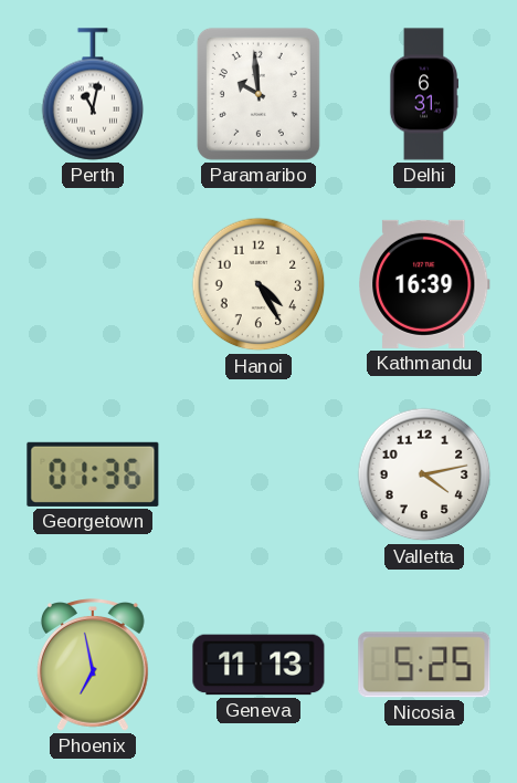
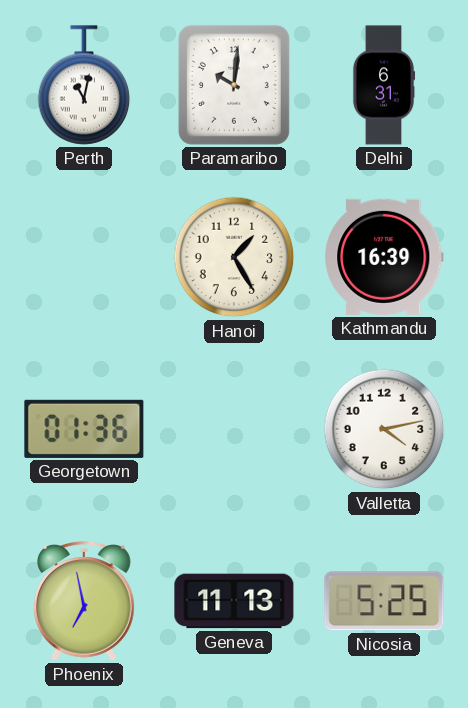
Paramaribo: 9:59 -> 10:01 (234, 85)
Hanoi: 4:25 -> 1:25 (234, 257)
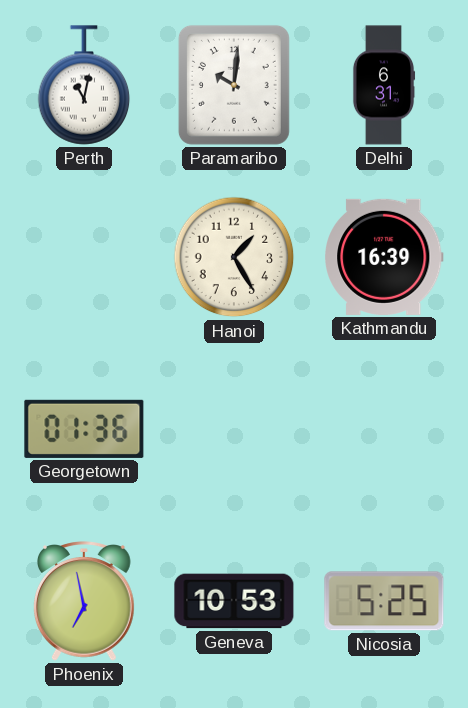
Valletta: 4:13 -> none (384, 429)
Geneva: 11:13 -> 10:53 (234, 601)
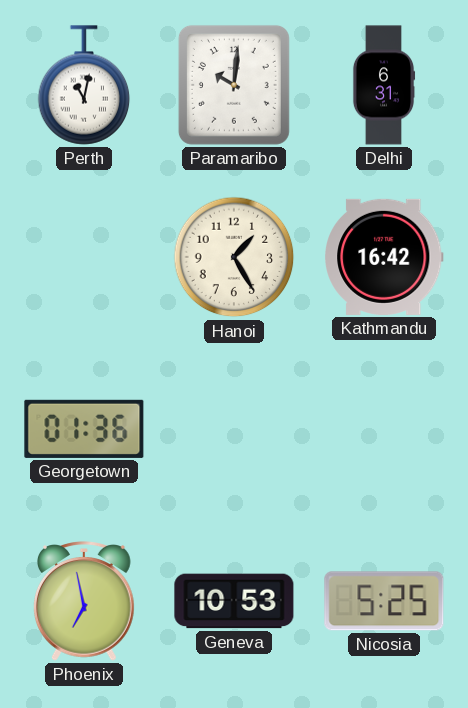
Kathmandu: 16:39 -> 16:42 (385, 257)
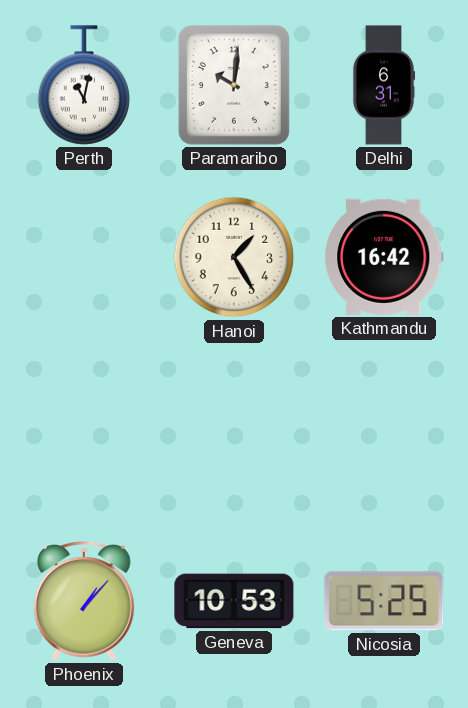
Georgetown: 01:36 -> none (84, 429)
Phoenix: 6:58 -> 1:07 (85, 601)
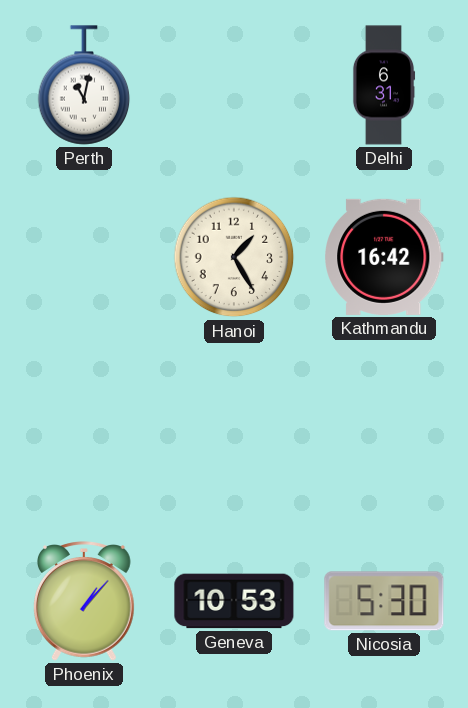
Paramaribo: 10:01 -> none (234, 85)
Nicosia: 5:25 -> 5:30 (384, 601)
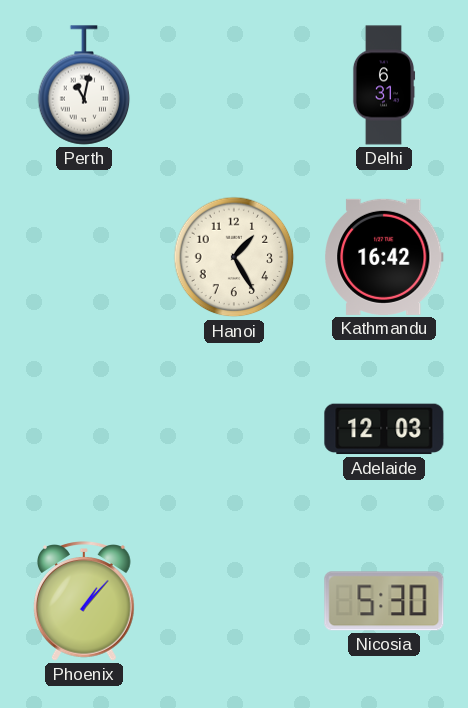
Adelaide: none -> 12:03 (384, 429)
Geneva: 10:53 -> none (234, 601)
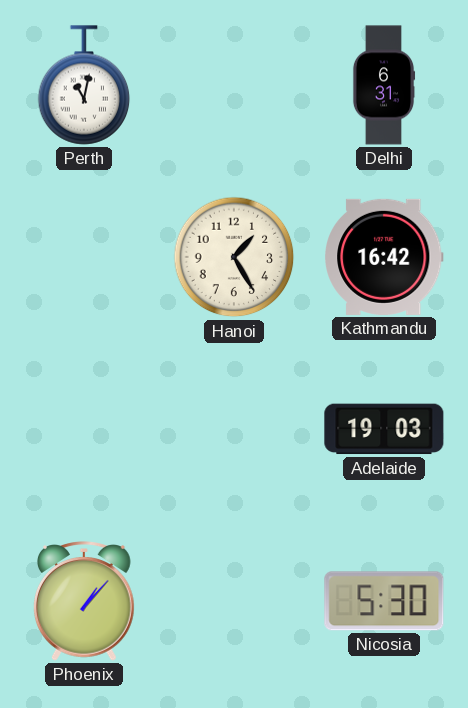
Adelaide: 12:03 -> 19:03 (384, 429)
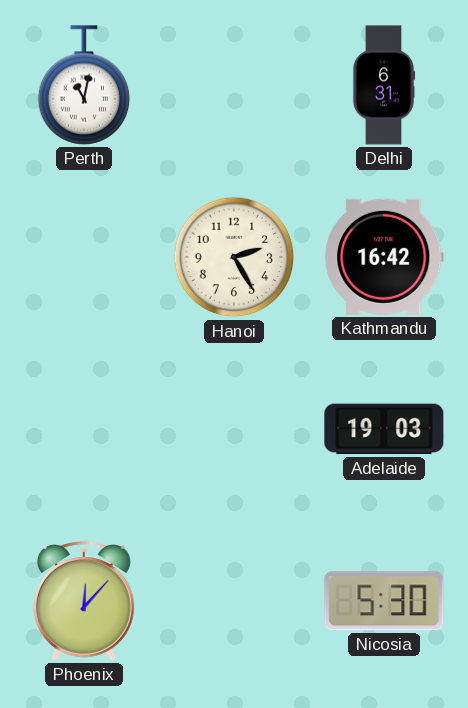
Hanoi: 1:25 -> 2:25 (234, 257)
Phoenix: 1:07 -> 12:07 (85, 601)
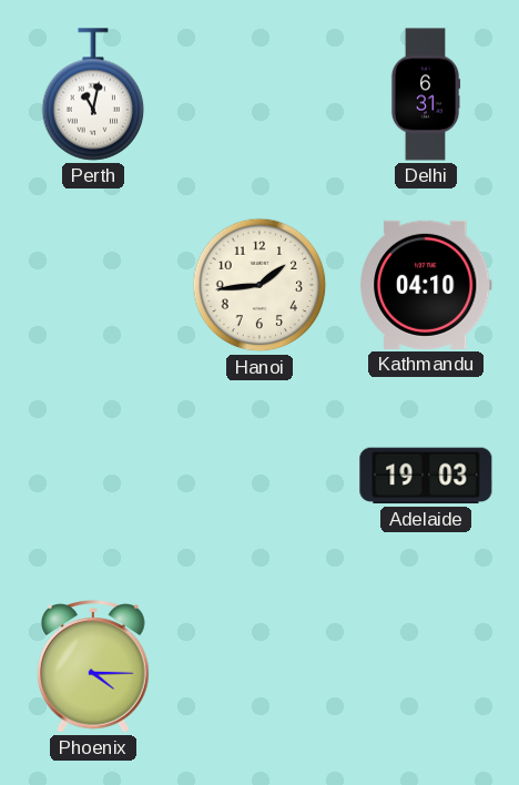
Hanoi: 2:25 -> 1:44 (259, 285)
Kathmandu: 16:42 -> 04:10 (427, 285)
Phoenix: 12:07 -> 4:15 (94, 666)
Nicosia: 5:30 -> none (384, 601)
